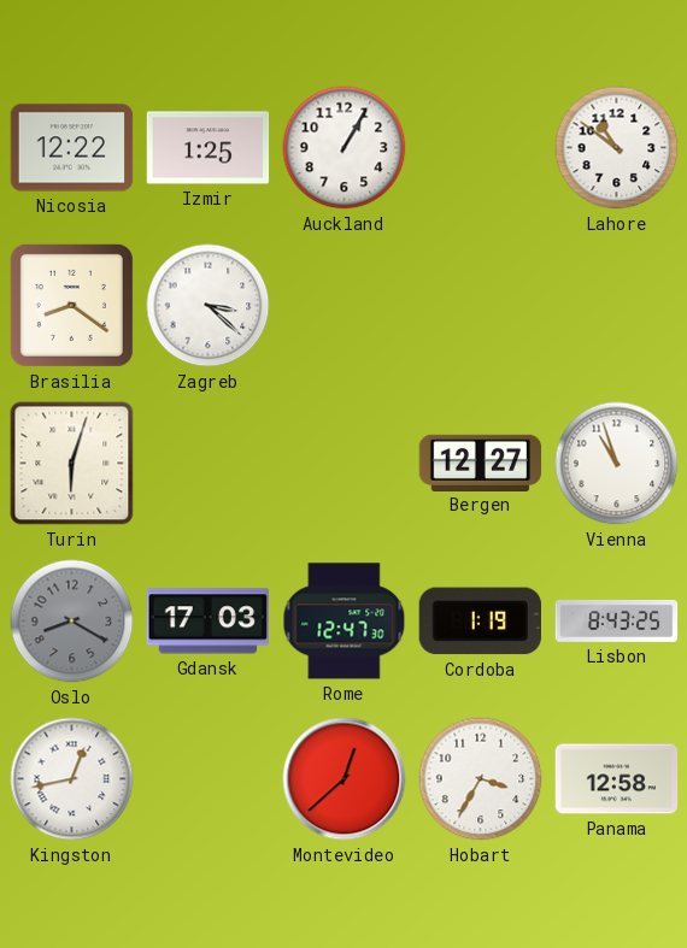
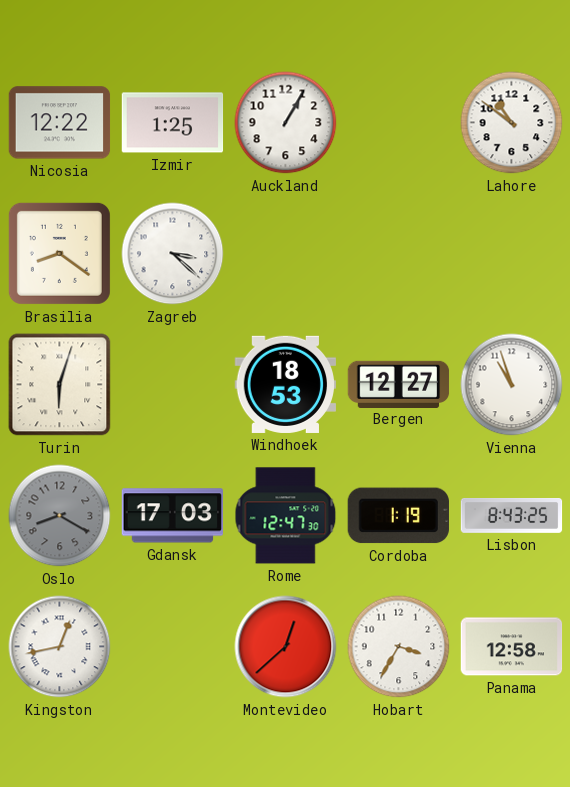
Windhoek: none -> 18:53 (286, 384)
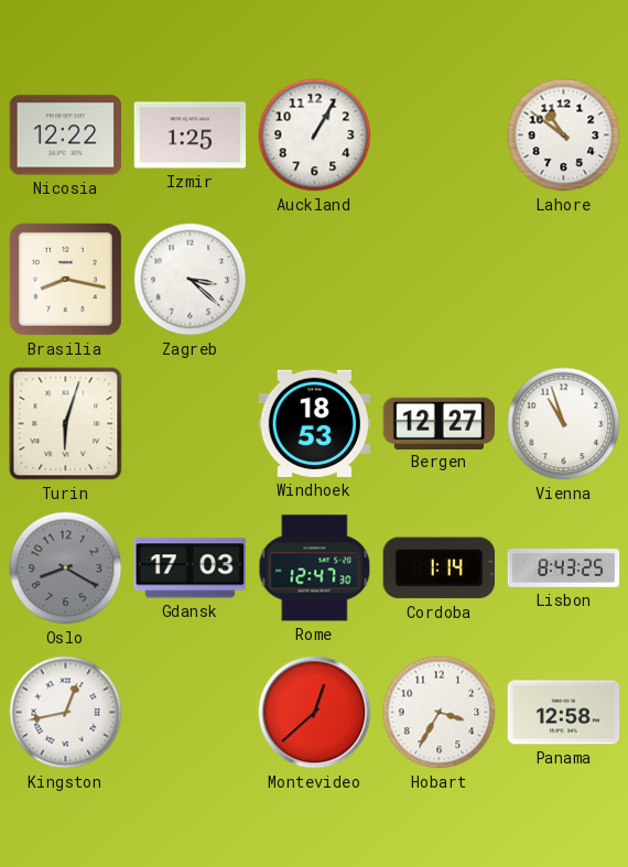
Brasilia: 8:21 -> 8:17 (65, 279)
Cordoba: 1:19 -> 1:14 (438, 568)
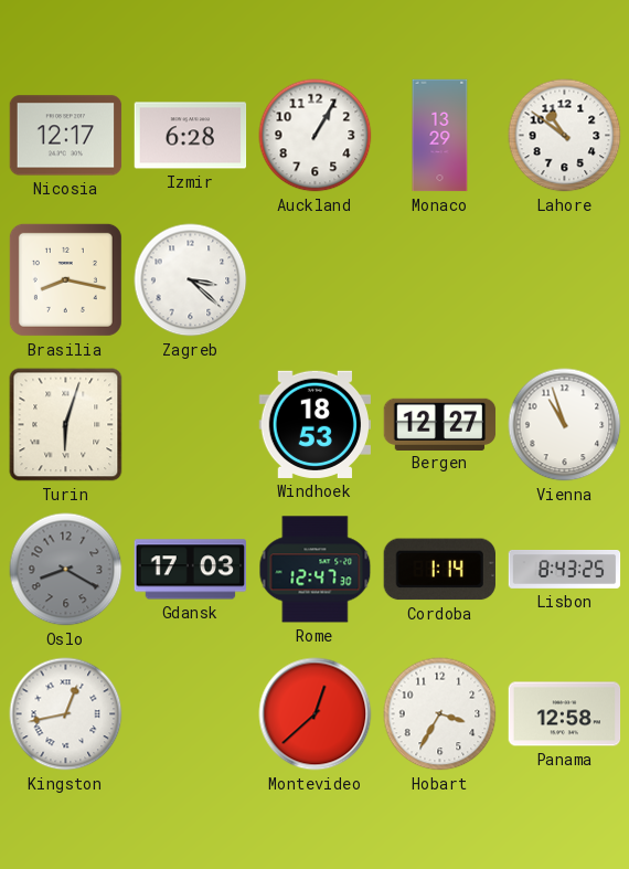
Nicosia: 12:22 -> 12:17 (66, 136)
Izmir: 1:25 -> 6:28 (191, 136)
Monaco: none -> 13:29 (440, 136)
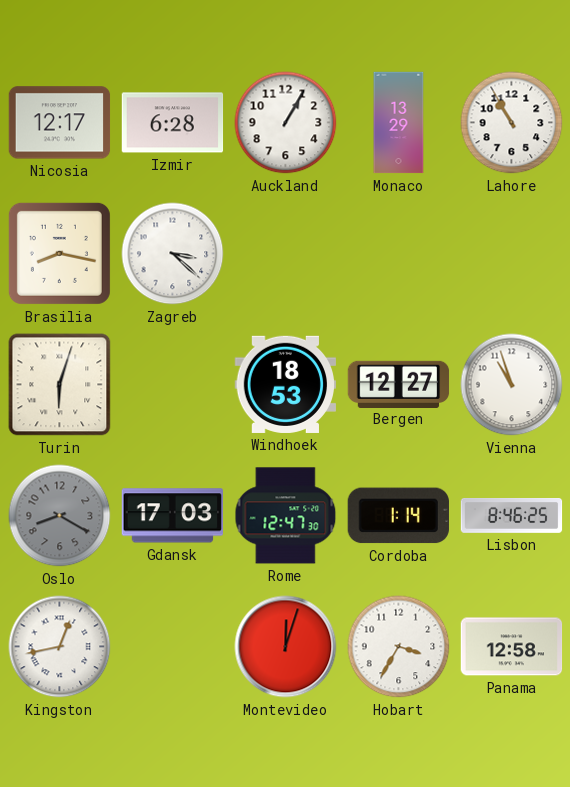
Lahore: 10:51 -> 10:55 (512, 123)
Lisbon: 8:43 -> 8:46 (512, 516)
Montevideo: 12:38 -> 12:03 (286, 647)
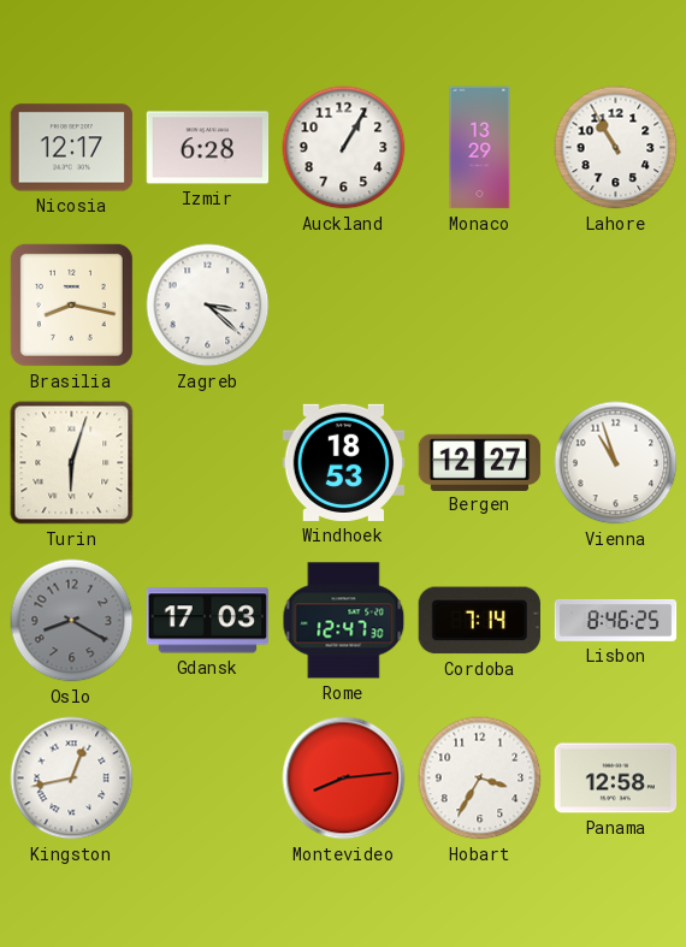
Cordoba: 1:14 -> 7:14 (479, 621)
Montevideo: 12:03 -> 8:14 (344, 779)
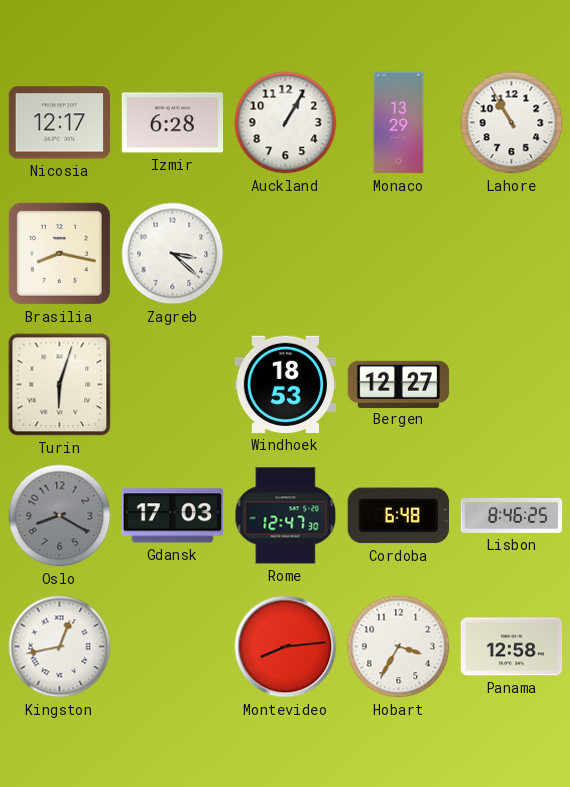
Vienna: 10:57 -> none (616, 463)
Cordoba: 7:14 -> 6:48 (398, 516)
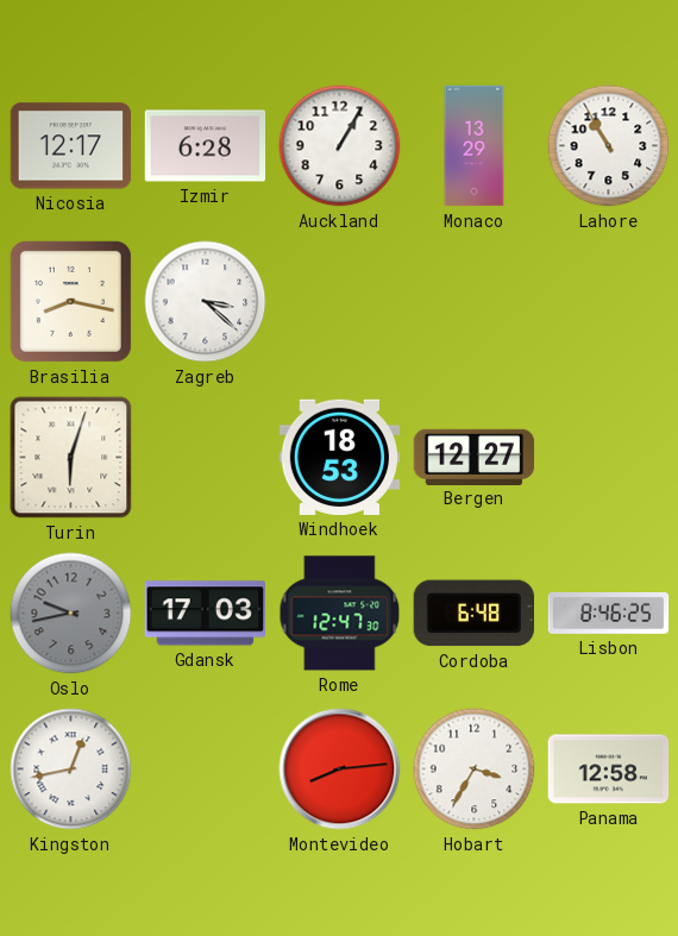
Oslo: 8:20 -> 9:43 (71, 614)
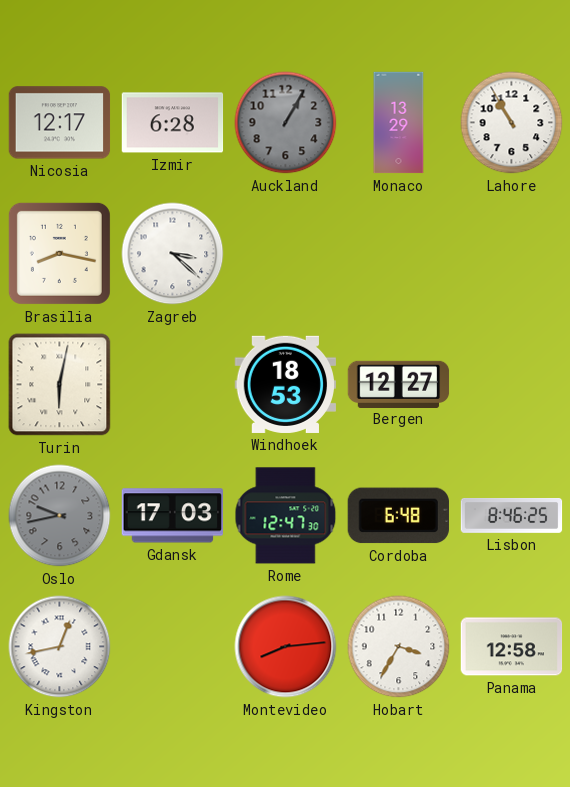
Auckland dial: white -> grey (286, 123)
Turin: 6:03 -> 6:02 (60, 385)
